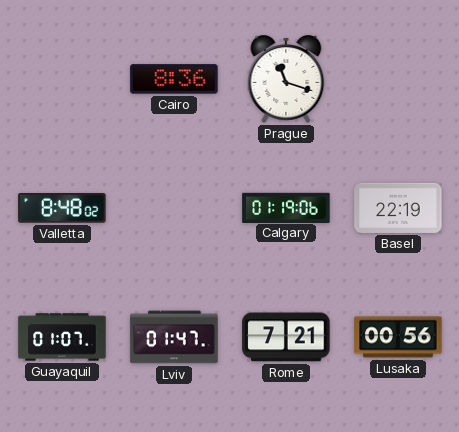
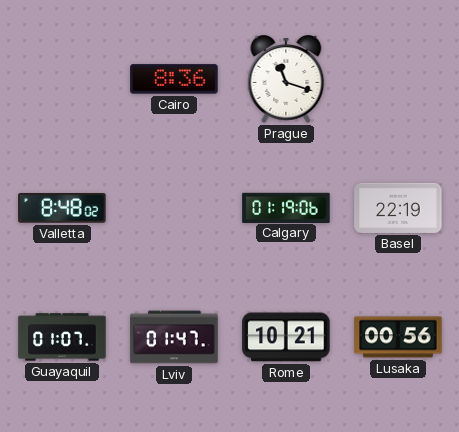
Rome: 7:21 -> 10:21 (286, 337)
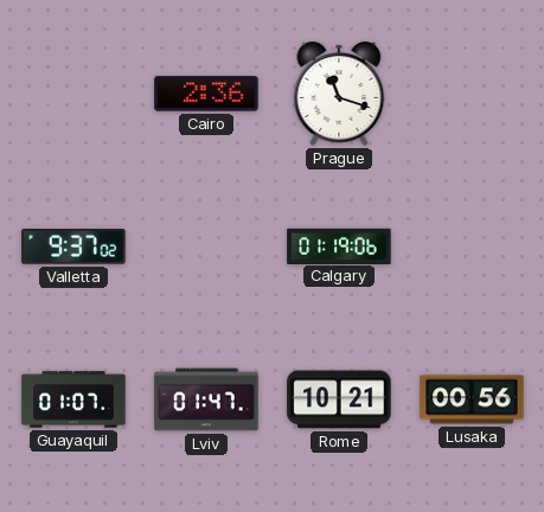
Cairo: 8:36 -> 2:36 (206, 94)
Valletta: 8:48 -> 9:37 (73, 248)
Basel: 22:19 -> none (398, 208)
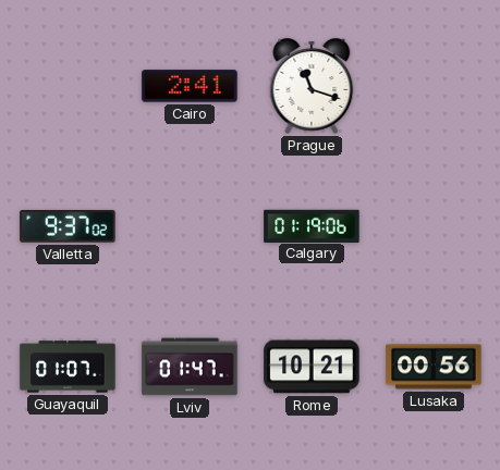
Cairo: 2:36 -> 2:41 (190, 86)
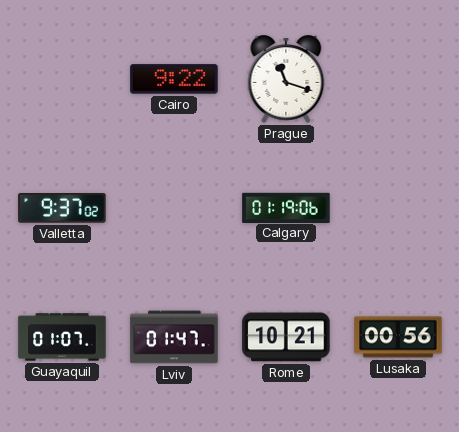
Cairo: 2:41 -> 9:22 (174, 79)
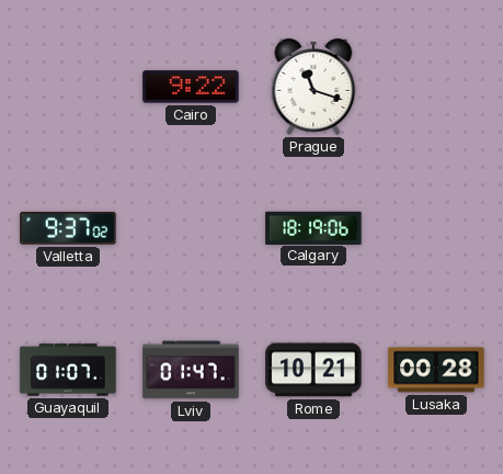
Calgary: 01:19 -> 18:19 (313, 227)
Lusaka: 00:56 -> 00:28 (436, 370)
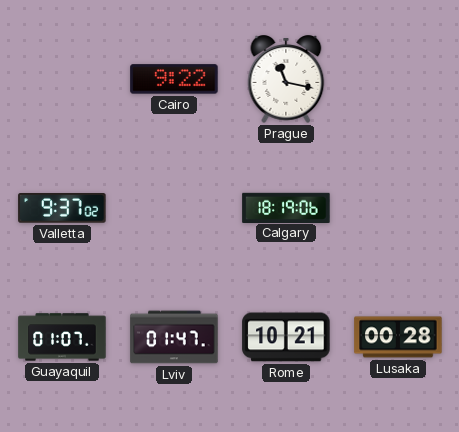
Prague: 11:18 -> 11:17 (286, 79)
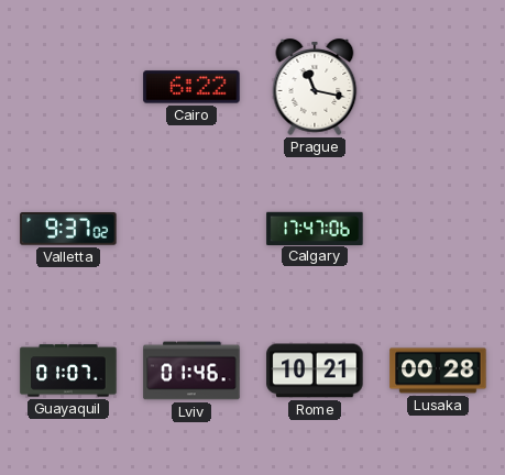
Cairo: 9:22 -> 6:22 (191, 87)
Calgary: 18:19 -> 17:47 (315, 228)
Lviv: 01:47 -> 01:46 (191, 371)
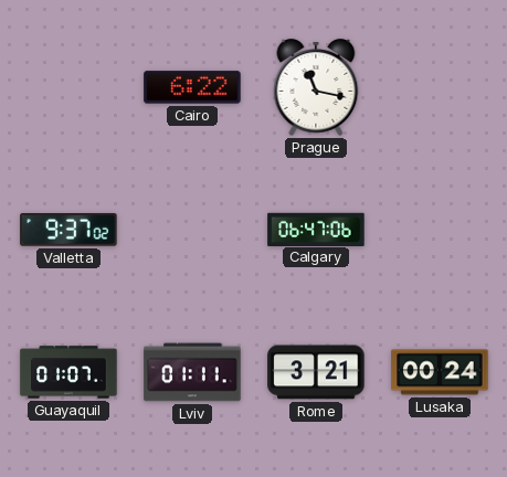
Calgary: 17:47 -> 06:47 (316, 229)
Lviv: 01:46 -> 01:11 (192, 372)
Rome: 10:21 -> 3:21 (316, 372)
Lusaka: 00:28 -> 00:24 (440, 372)
